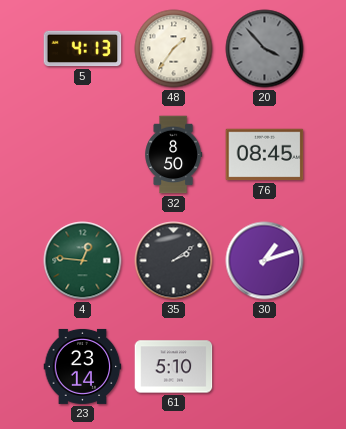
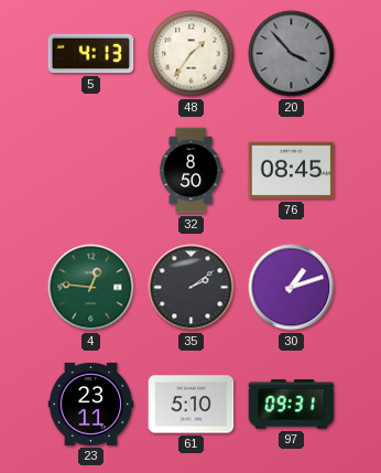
23: 23:14 -> 23:11 (91, 404)
97: none -> 09:31 (292, 405)
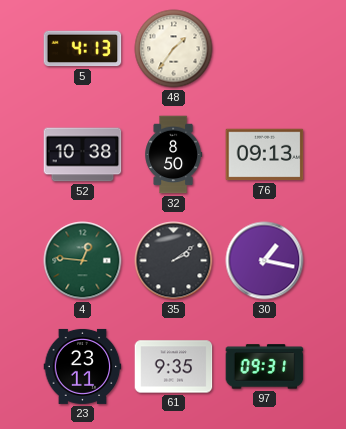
20: 3:53 -> none (292, 54)
52: none -> 10:38 (83, 155)
76: 08:45 -> 09:13 (265, 155)
30: 1:12 -> 1:17 (265, 261)
61: 5:10 -> 9:35 (174, 367)
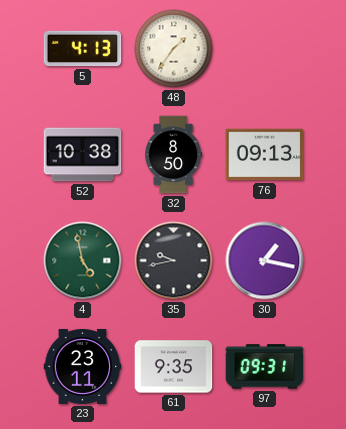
4: 12:46 -> 4:58 (83, 261)
35: 2:09 -> 9:43 (174, 261)
